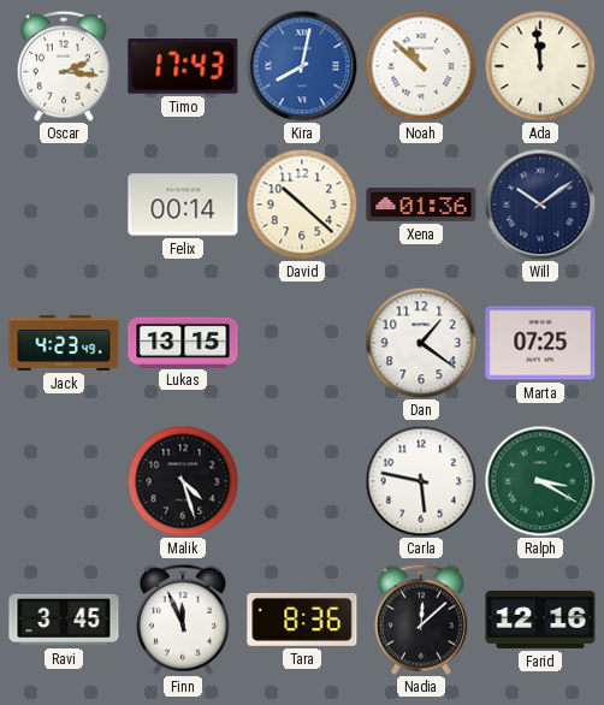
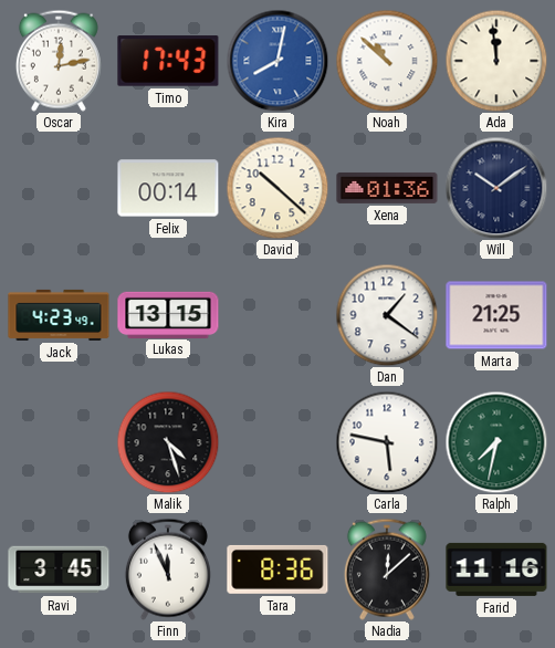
Oscar: 2:16 -> 12:13 (59, 61)
Marta: 07:25 -> 21:25 (496, 315)
Ralph: 3:20 -> 7:32 (496, 442)
Farid: 12:16 -> 11:16 (496, 569)
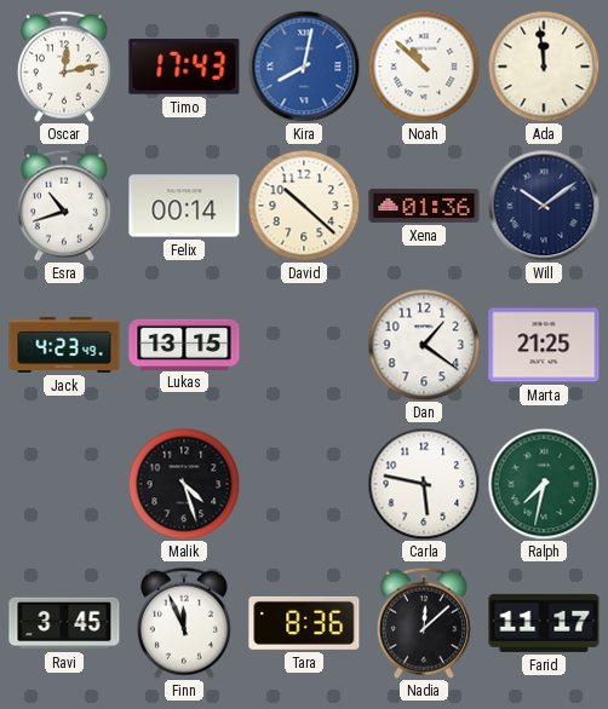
Esra: none -> 10:42 (64, 206)
Farid: 11:16 -> 11:17 (544, 623)
